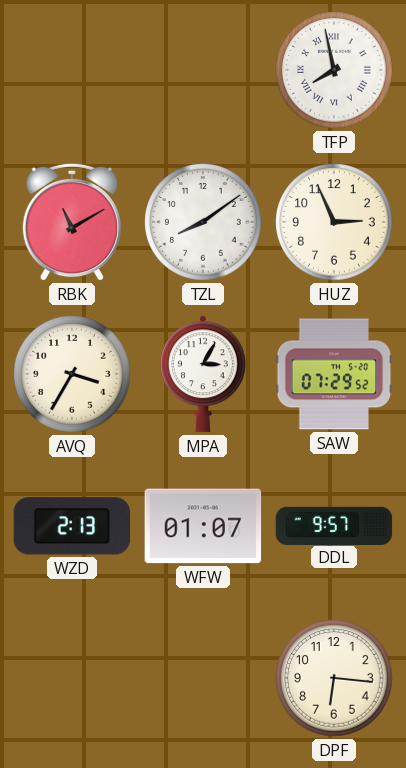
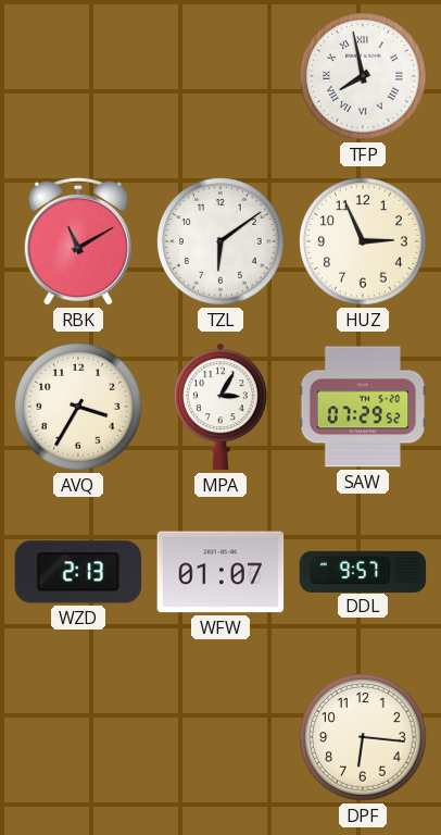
TZL: 8:09 -> 6:09 (220, 241)
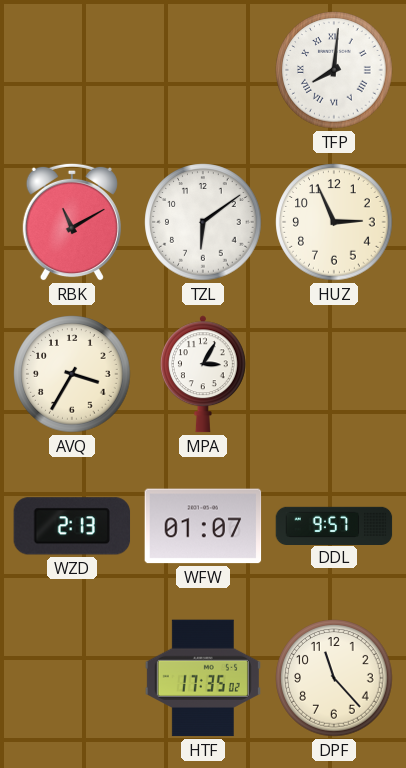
TFP: 7:58 -> 8:01 (334, 70)
SAW: 07:29 -> none (363, 407)
HTF: none -> 17:35 (203, 678)
DPF: 6:16 -> 11:23 (334, 678)
